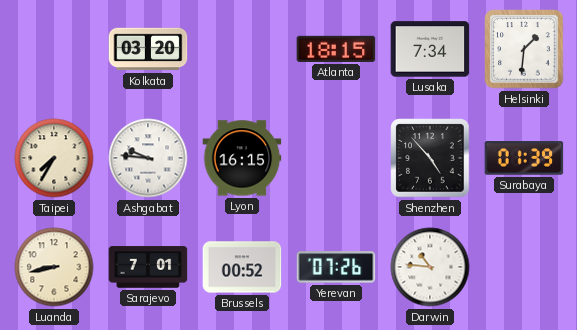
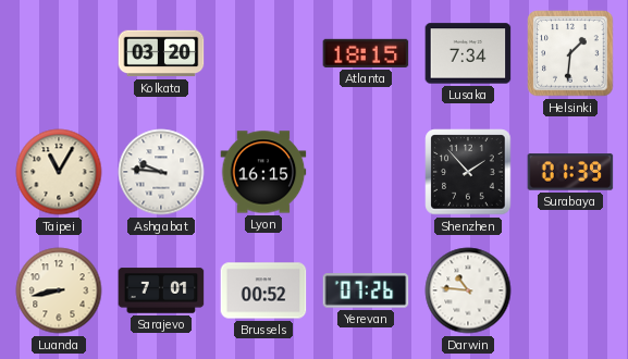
Taipei: 7:35 -> 11:05 (59, 172)
Shenzhen: 4:53 -> 1:53 (468, 172)
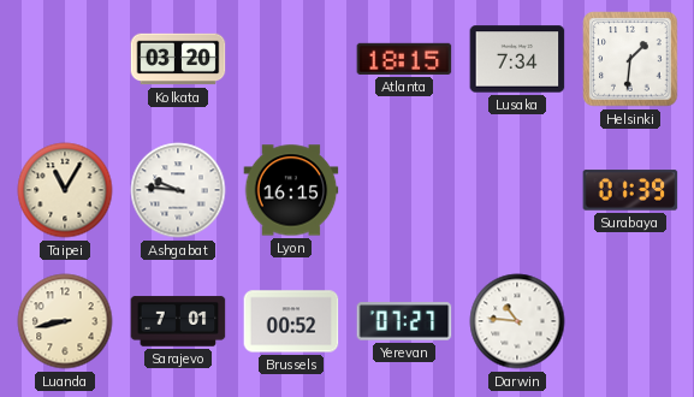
Shenzhen: 1:53 -> none (468, 172)
Yerevan: 07:26 -> 07:27 (404, 321)
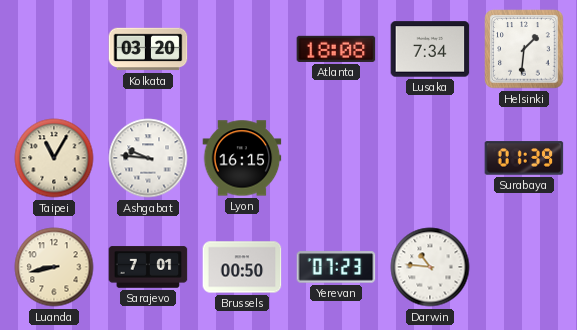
Atlanta: 18:15 -> 18:08 (336, 49)
Brussels: 00:52 -> 00:50 (242, 267)
Yerevan: 07:27 -> 07:23 (336, 267)
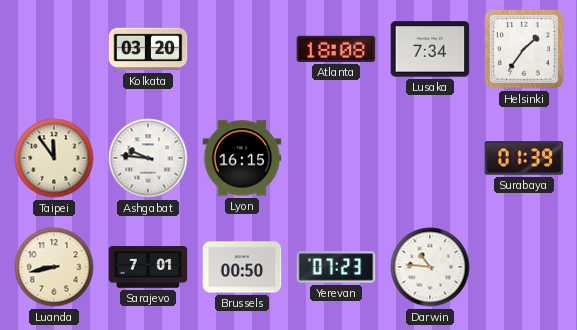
Helsinki: 1:31 -> 1:36 (524, 49)
Taipei: 11:05 -> 11:54 (54, 158)
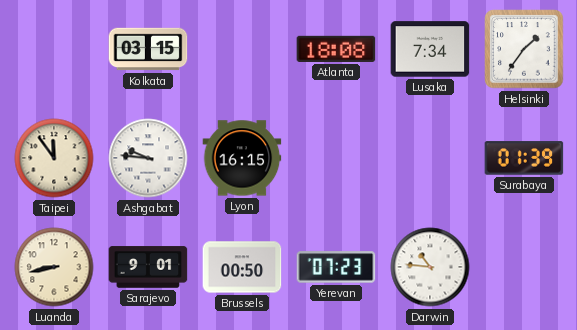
Kolkata: 03:20 -> 03:15 (148, 49)
Sarajevo: 7:01 -> 9:01 (148, 267)
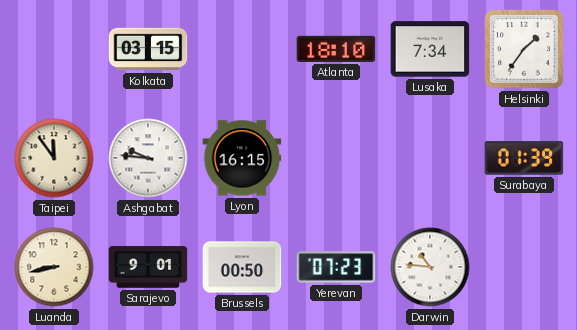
Atlanta: 18:08 -> 18:10 (336, 49)
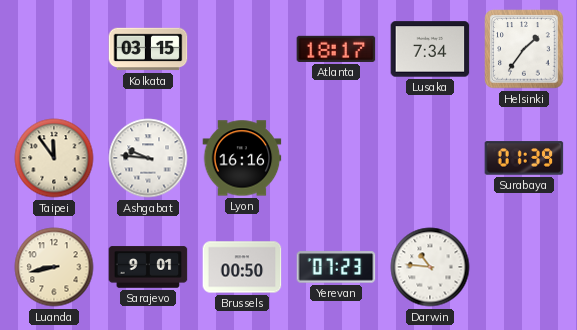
Atlanta: 18:10 -> 18:17 (336, 49)
Lyon: 16:15 -> 16:16 (242, 158)
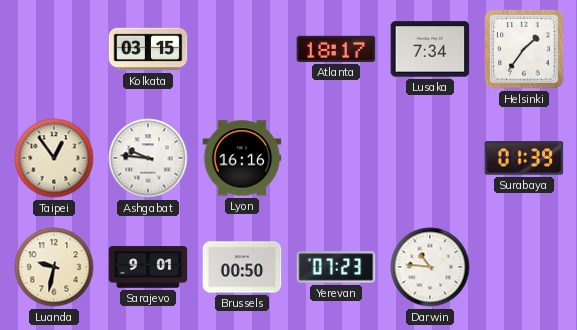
Taipei: 11:54 -> 12:54 (54, 158)
Luanda: 8:43 -> 9:32 (54, 267)
